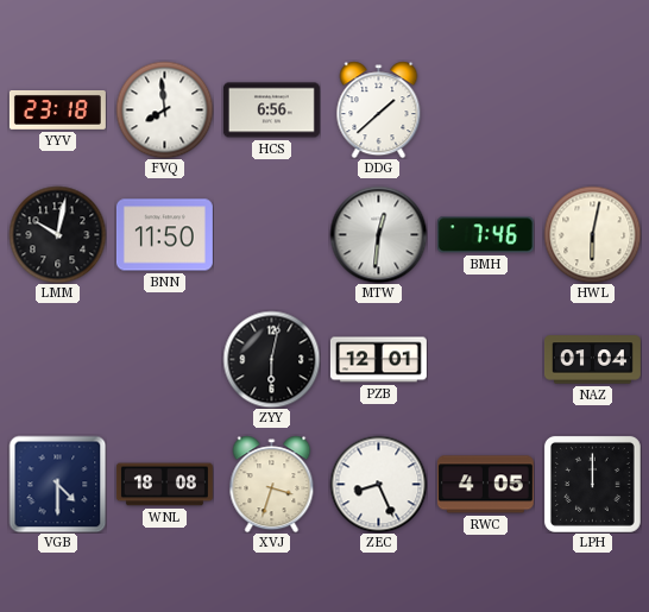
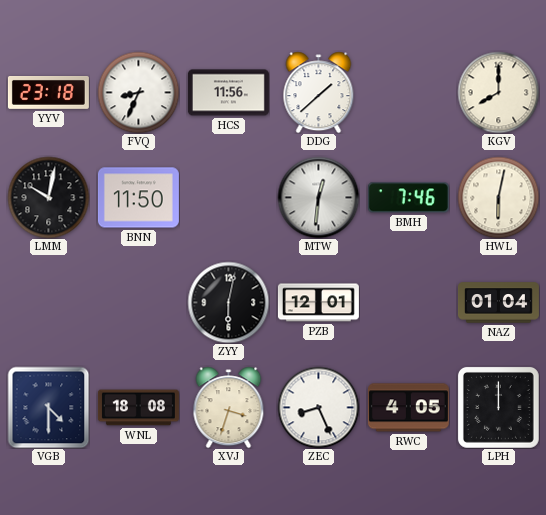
FVQ: 7:59 -> 8:34 (138, 92)
HCS: 6:56 -> 11:56 (228, 93)
KGV: none -> 8:00 (498, 92)
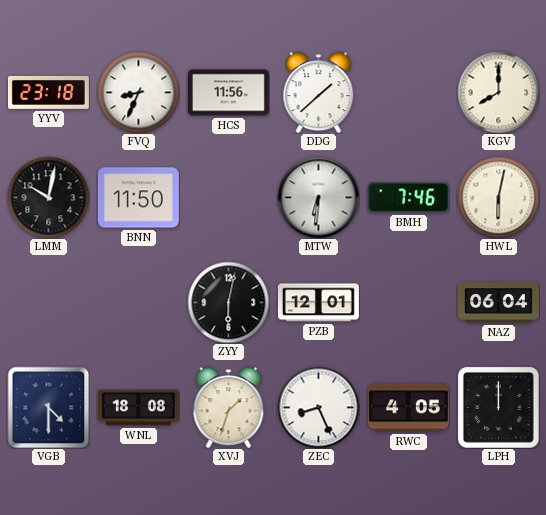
MTW: 12:31 -> 6:31 (318, 197)
NAZ: 01:04 -> 06:04 (498, 303)
XVJ: 3:33 -> 1:33 (229, 407)
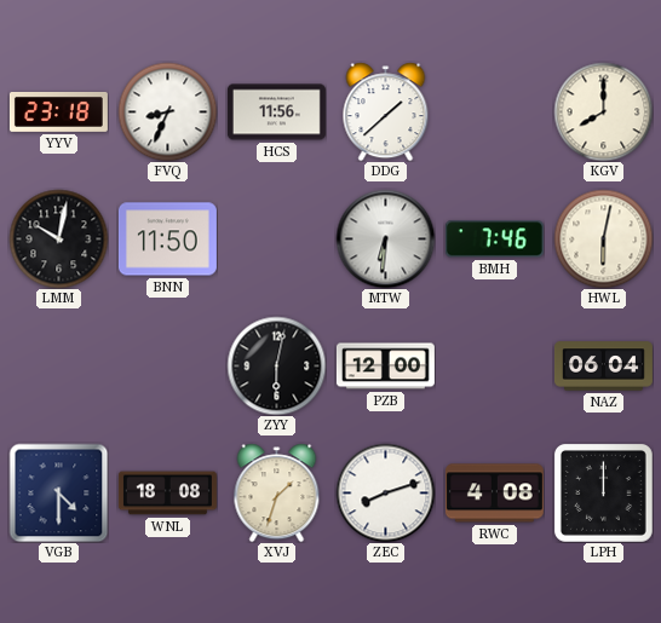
PZB: 12:01 -> 12:00 (385, 367)
ZEC: 8:26 -> 8:12 (385, 492)
RWC: 4:05 -> 4:08 (494, 494)
